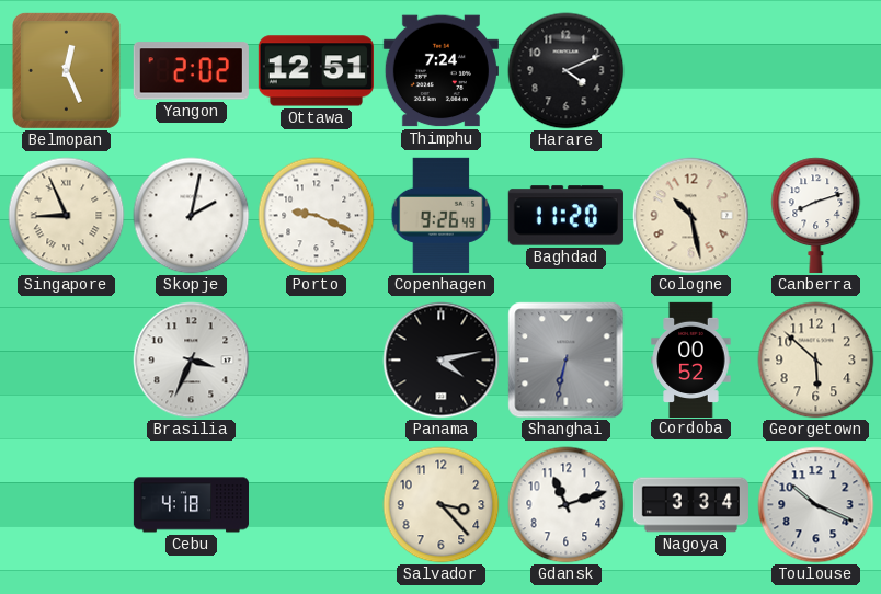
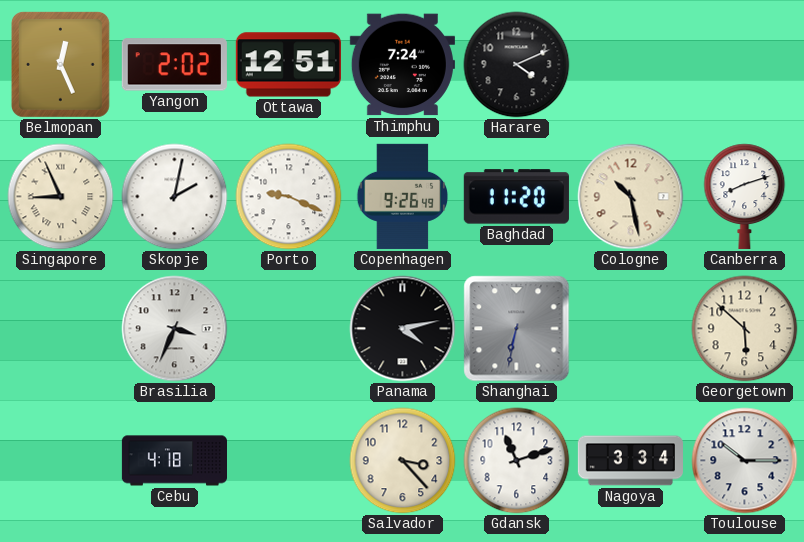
Cordoba: 00:52 -> none (691, 359)
Toulouse: 10:19 -> 10:15 (745, 461)
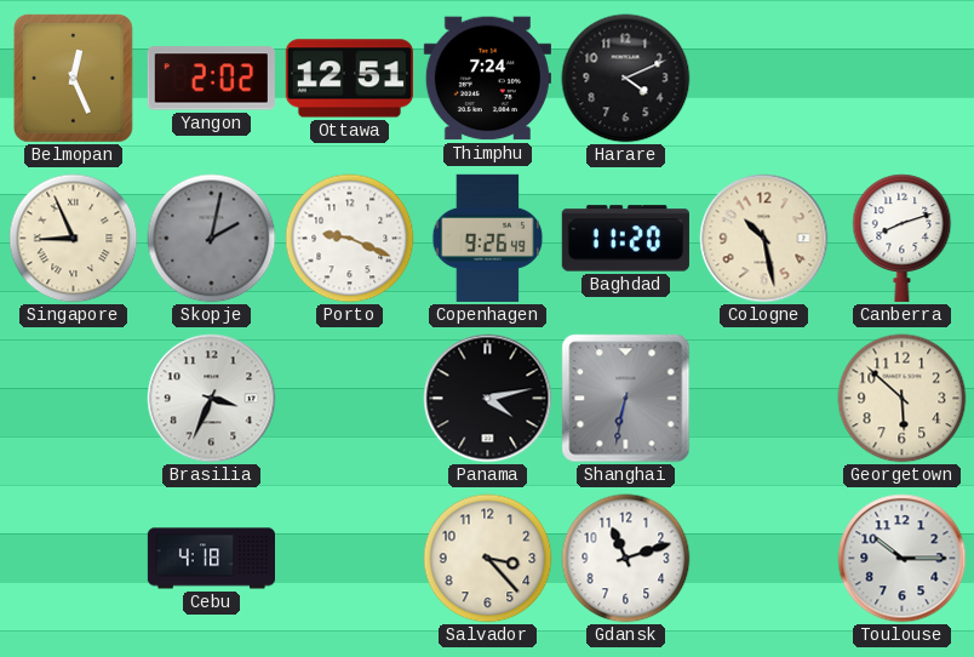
Skopje dial: white -> grey (212, 239)
Nagoya: 3:34 -> none (630, 461)
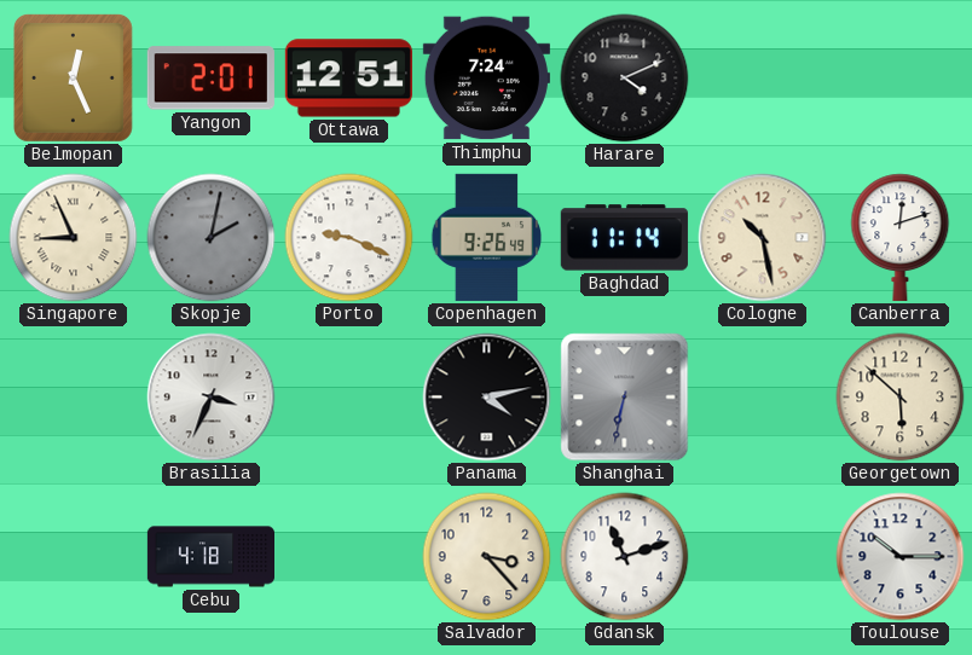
Yangon: 2:02 -> 2:01 (210, 79)
Baghdad: 11:20 -> 11:14 (624, 238)
Canberra: 8:12 -> 12:12 (901, 237)
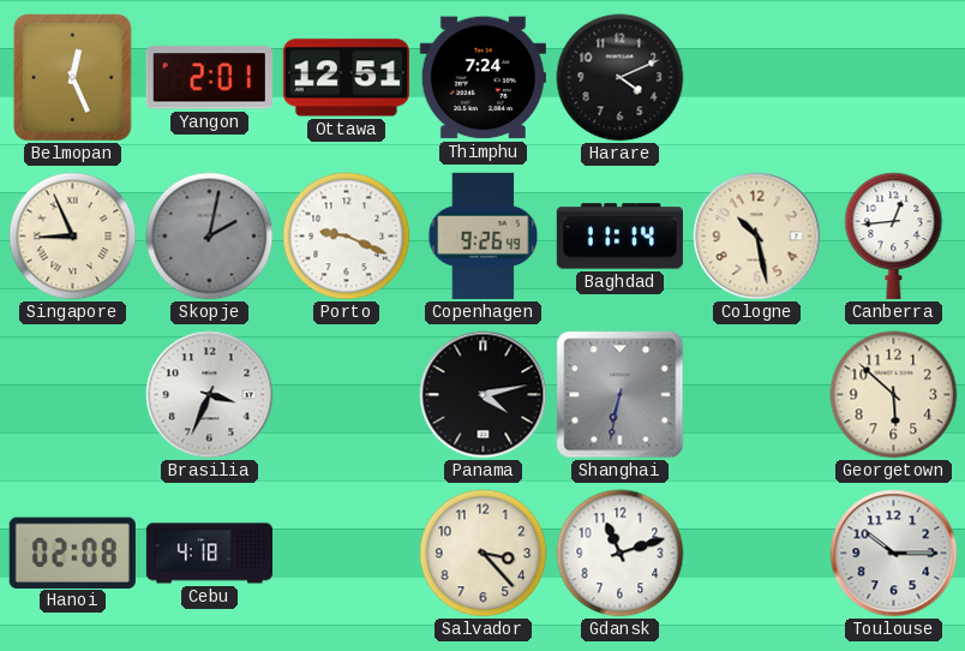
Canberra: 12:12 -> 12:44 (894, 235)
Hanoi: none -> 02:08 (72, 553)
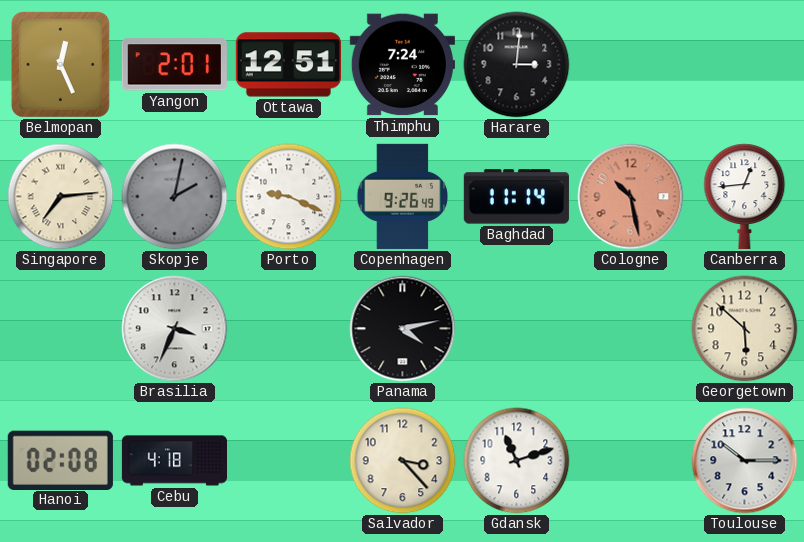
Harare: 4:11 -> 3:01 (517, 65)
Singapore: 8:56 -> 7:14 (61, 197)
Cologne dial: cream -> salmon (631, 197)
Shanghai: 6:32 -> none (621, 395)
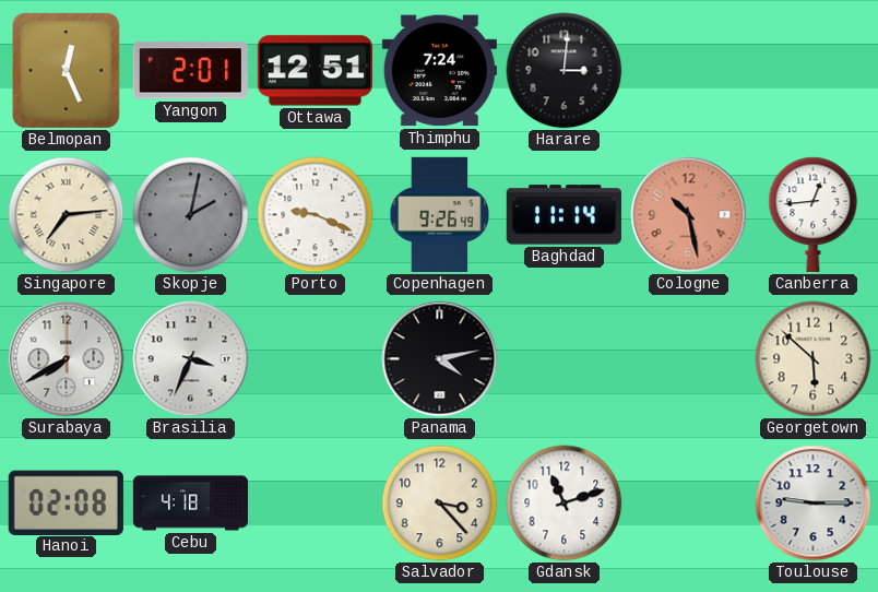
Surabaya: none -> 7:40 (67, 359)
Toulouse: 10:15 -> 9:15 (814, 504)
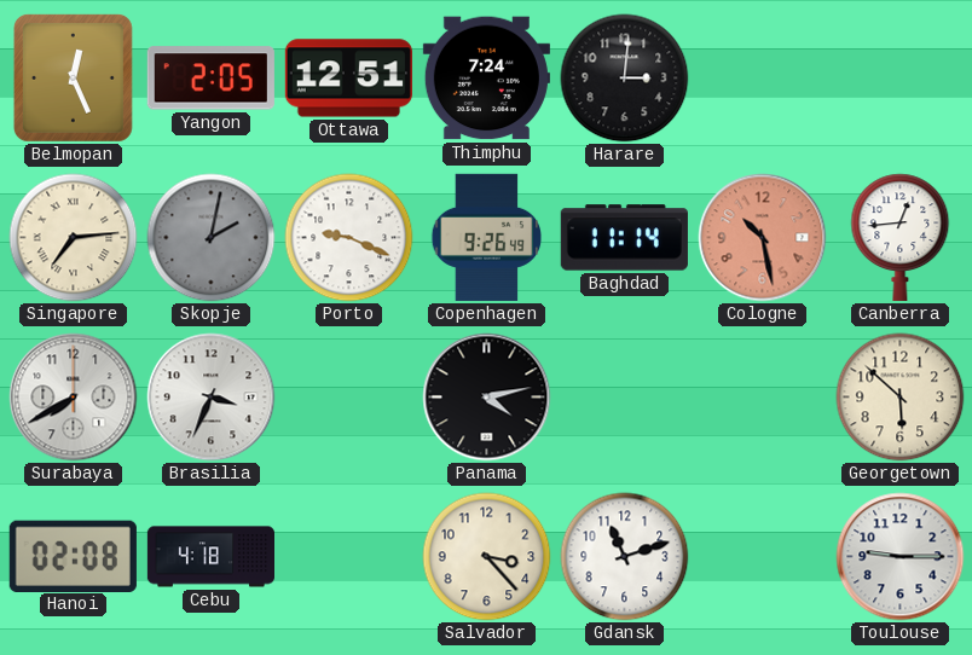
Yangon: 2:01 -> 2:05 (210, 79)
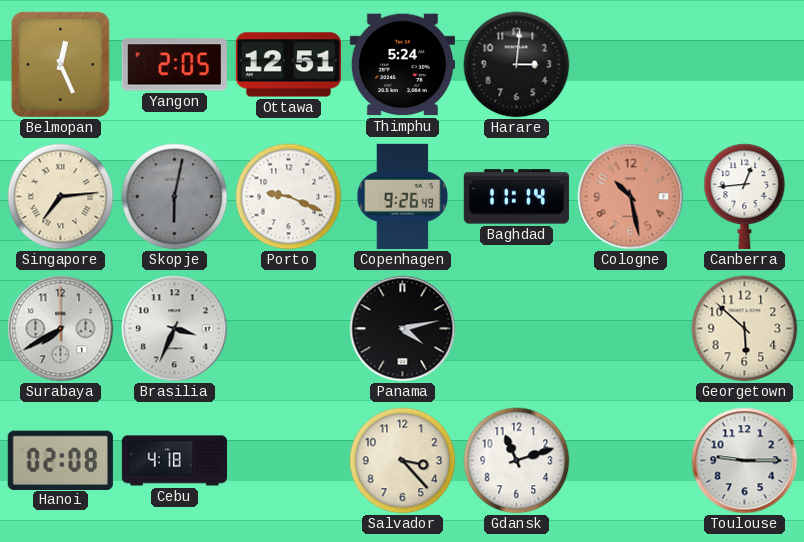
Thimphu: 7:24 -> 5:24 (402, 65)
Skopje: 2:02 -> 6:02 (175, 197)
